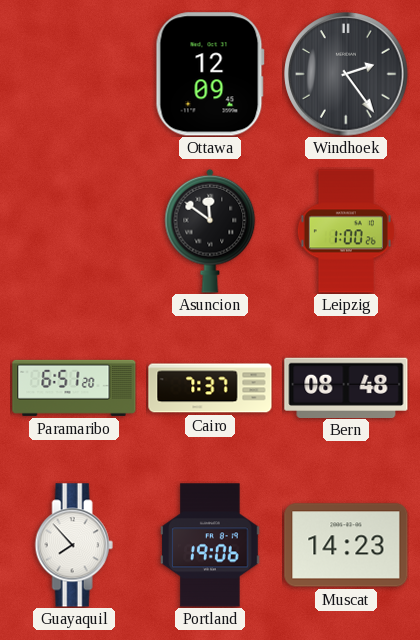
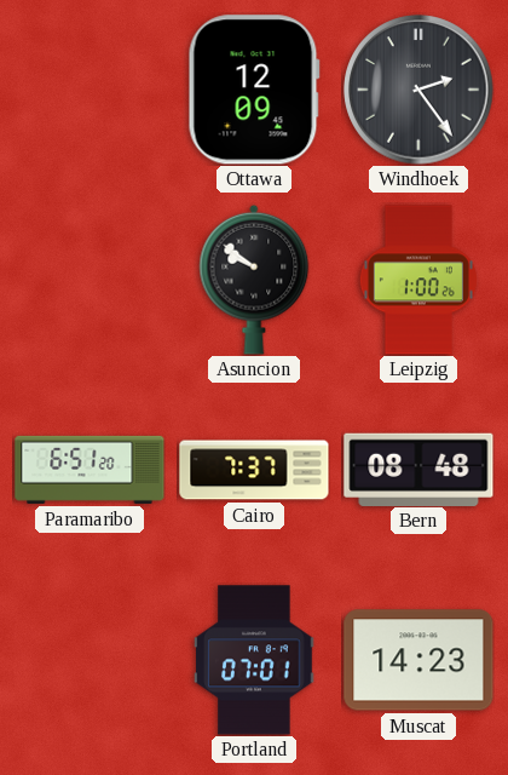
Asuncion: 11:51 -> 9:51 (254, 280)
Guayaquil: 7:53 -> none (74, 545)
Portland: 19:06 -> 07:01 (254, 660)
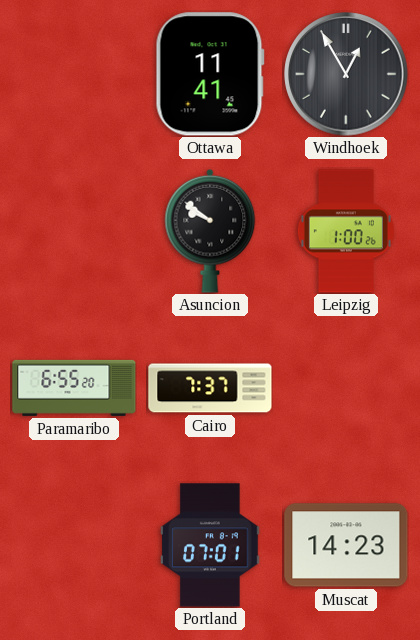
Ottawa: 12:09 -> 11:41 (210, 74)
Windhoek: 2:24 -> 12:55 (346, 74)
Paramaribo: 6:51 -> 6:55 (74, 388)
Bern: 08:48 -> none (418, 469)
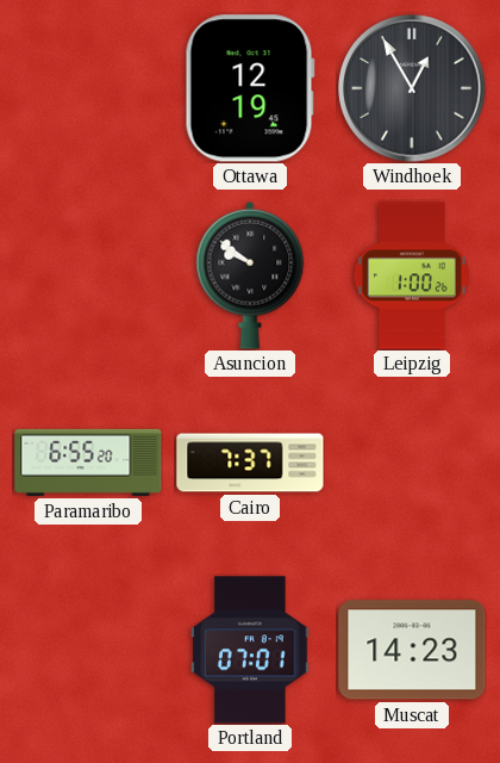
Ottawa: 11:41 -> 12:19 (250, 88)
